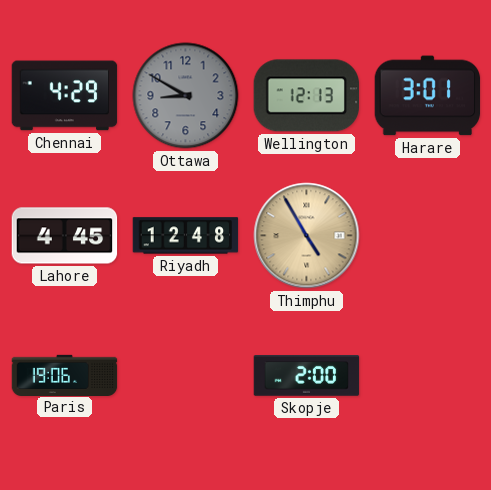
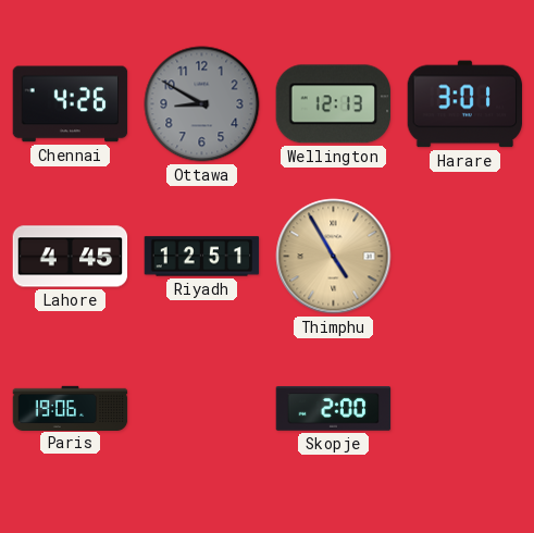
Chennai: 4:29 -> 4:26 (71, 104)
Riyadh: 12:48 -> 12:51 (202, 257)
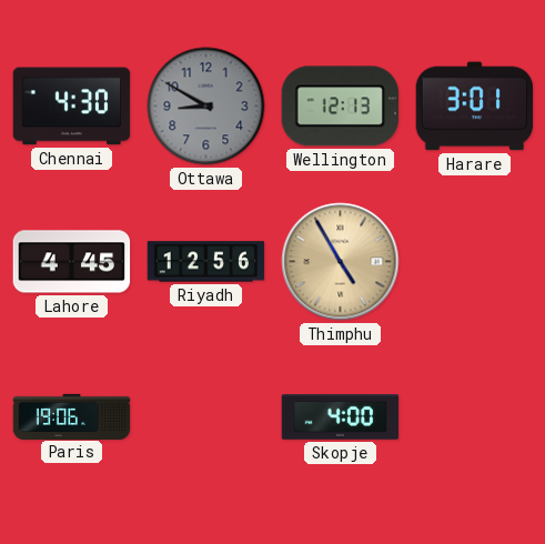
Chennai: 4:26 -> 4:30 (72, 107)
Riyadh: 12:51 -> 12:56 (206, 262)
Skopje: 2:00 -> 4:00 (341, 417)
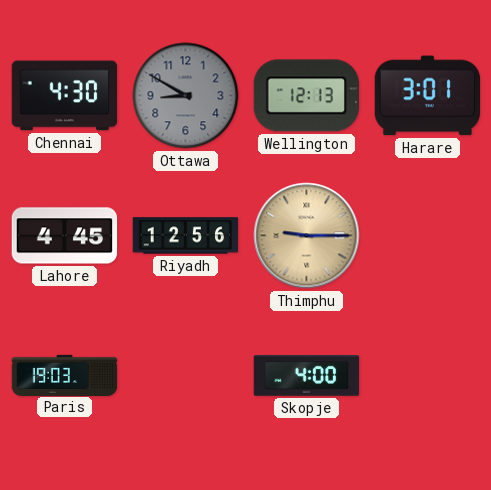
Thimphu: 4:55 -> 9:15 (307, 236)
Paris: 19:06 -> 19:03 (65, 375)
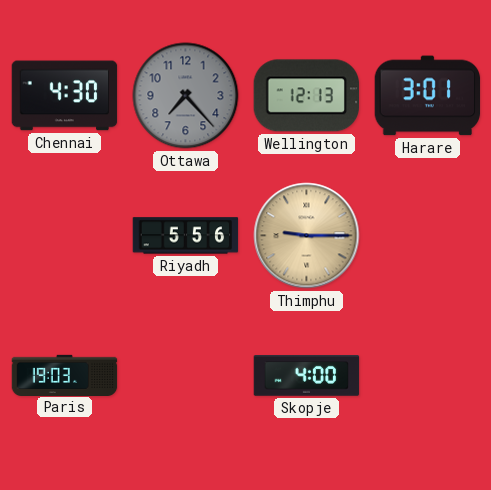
Ottawa: 8:50 -> 7:23 (186, 96)
Lahore: 4:45 -> none (65, 236)
Riyadh: 12:56 -> 5:56 (186, 236)
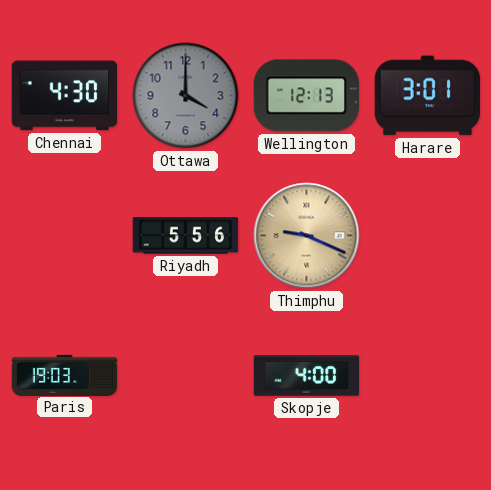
Ottawa: 7:23 -> 4:00 (186, 96)
Thimphu: 9:15 -> 9:19 (307, 236)
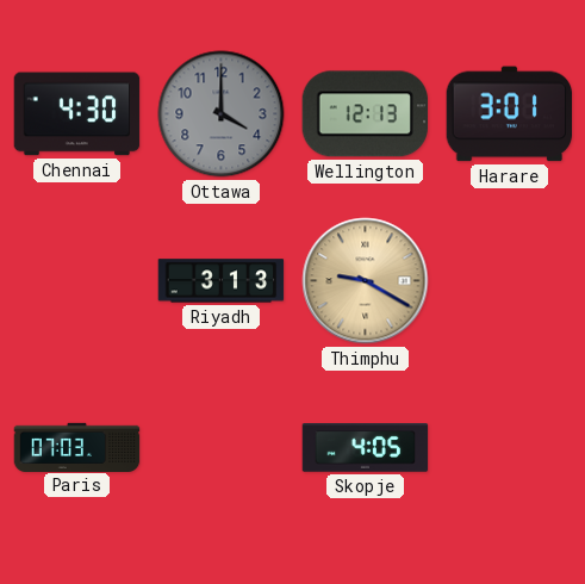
Riyadh: 5:56 -> 3:13 (222, 281)
Thimphu: 9:19 -> 9:20 (366, 281)
Paris: 19:03 -> 07:03 (77, 447)
Skopje: 4:00 -> 4:05 (366, 448)
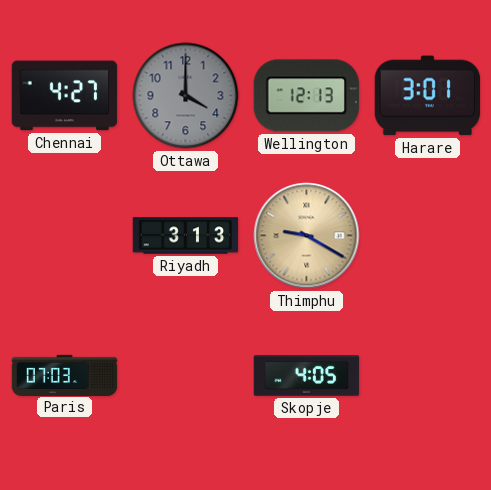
Chennai: 4:30 -> 4:27 (65, 96)
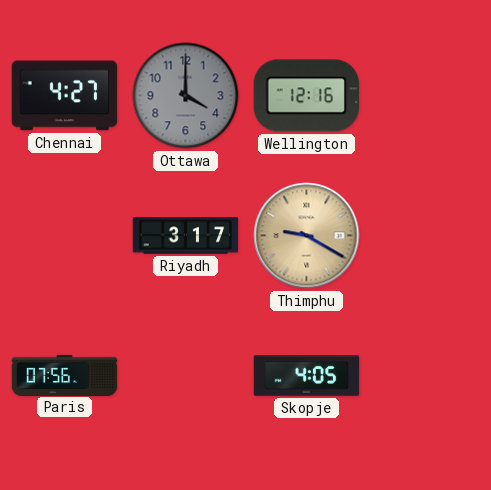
Wellington: 12:13 -> 12:16 (306, 96)
Harare: 3:01 -> none (428, 96)
Riyadh: 3:13 -> 3:17 (186, 236)
Paris: 07:03 -> 07:56 (65, 375)
